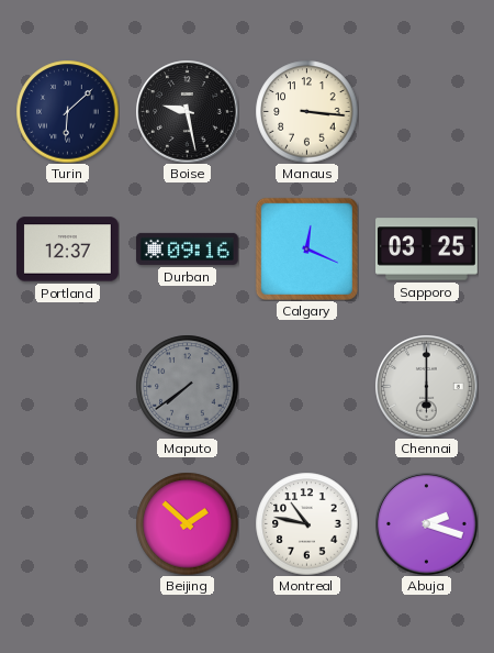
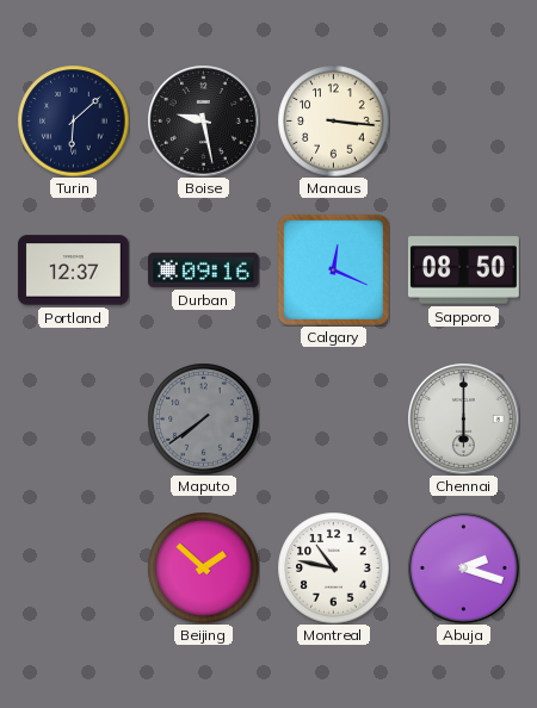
Sapporo: 03:25 -> 08:50 (464, 271)
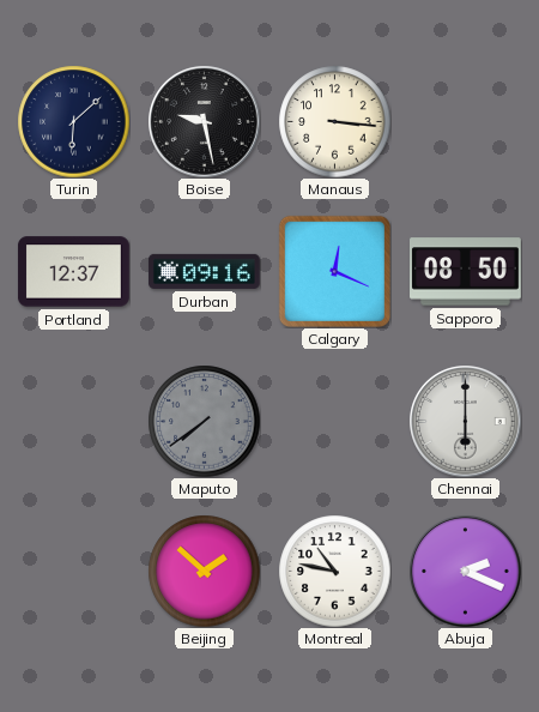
Abuja: 2:18 -> 2:19 (465, 571)
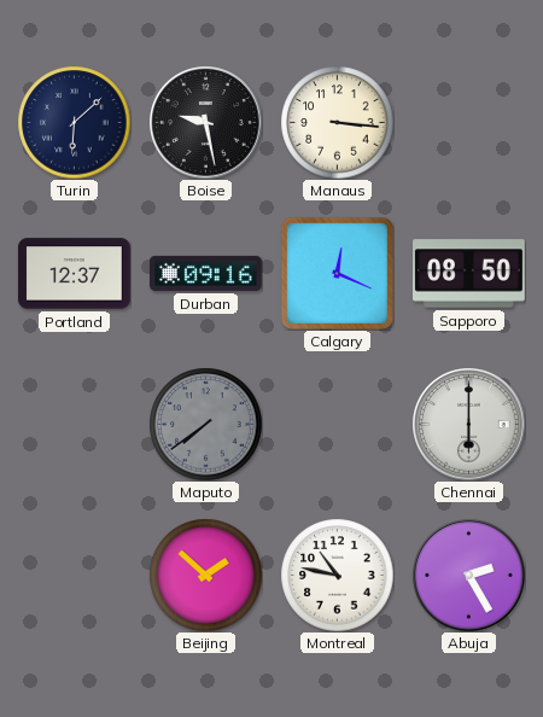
Abuja: 2:19 -> 2:25 (468, 575)
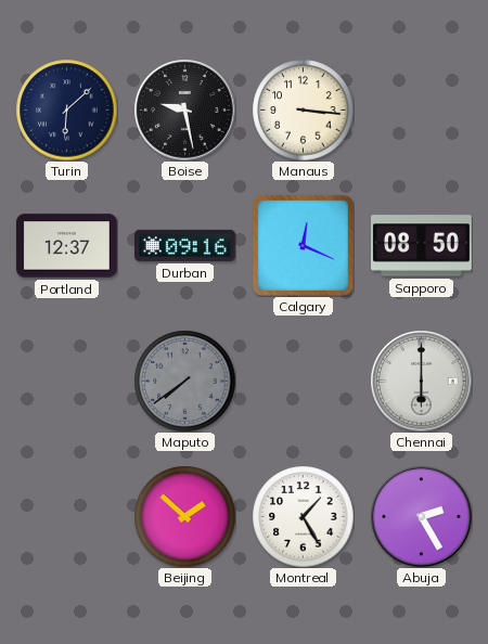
Montreal: 10:47 -> 1:25 (303, 516)
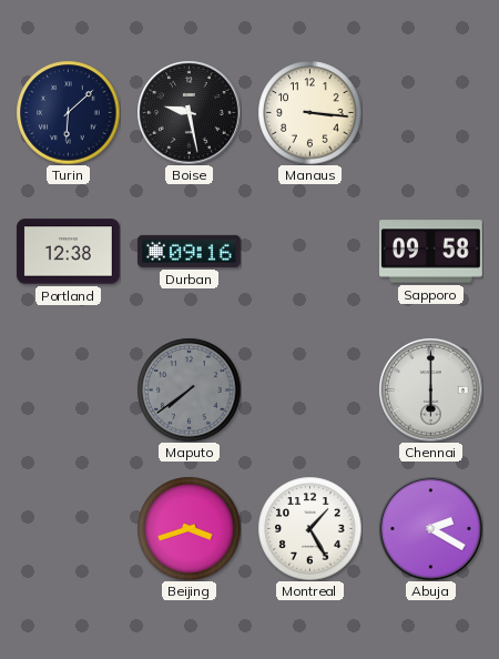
Portland: 12:37 -> 12:38 (69, 252)
Calgary: 12:19 -> none (303, 245)
Sapporo: 08:50 -> 09:58 (431, 252)
Beijing: 1:52 -> 3:42 (189, 528)
Abuja: 2:25 -> 2:20 (430, 528)
